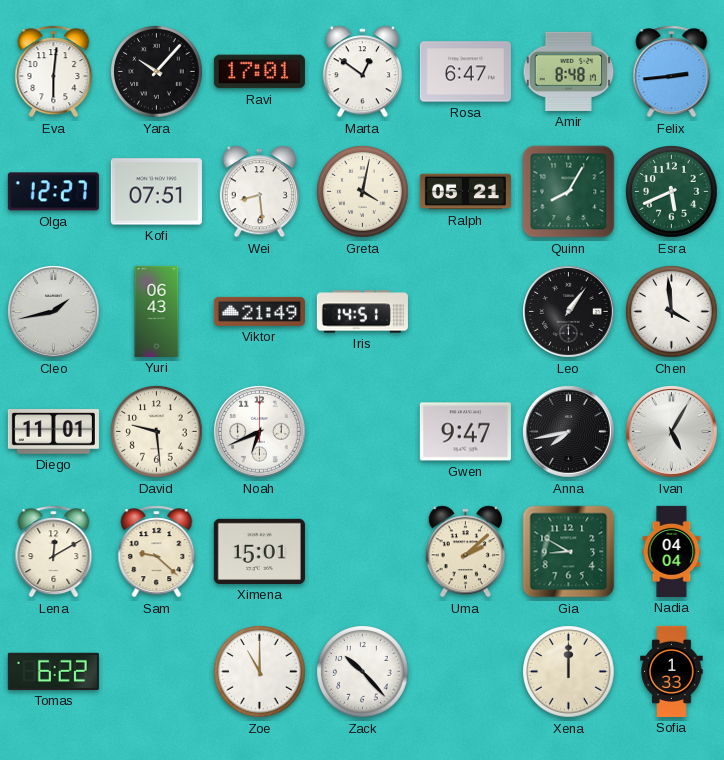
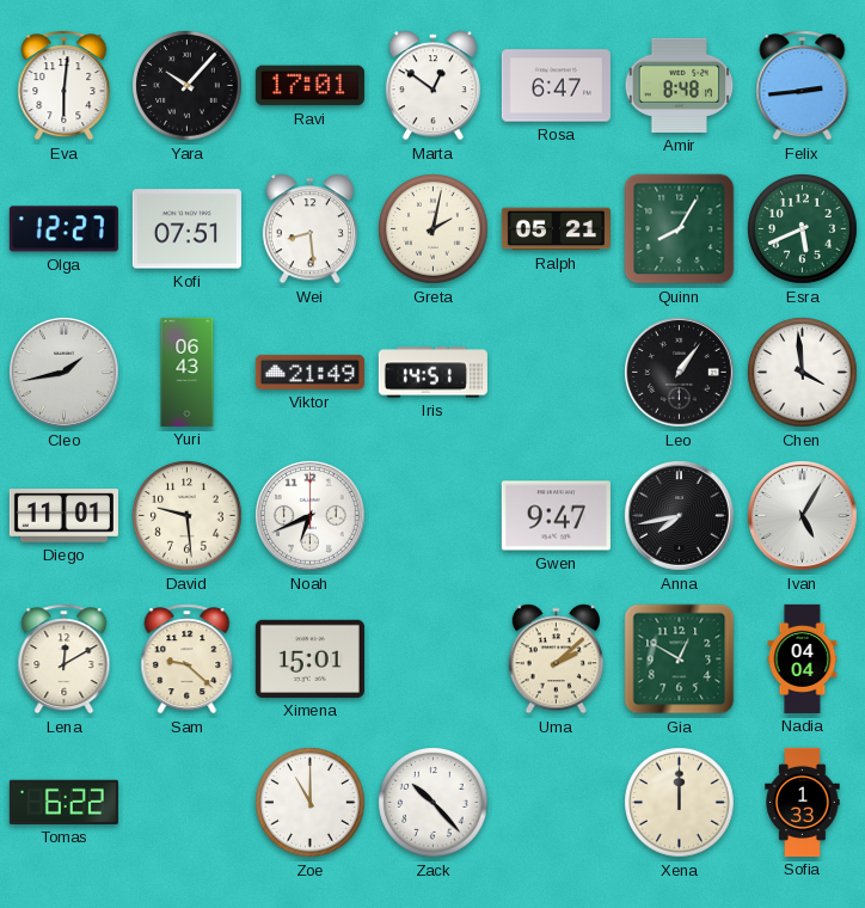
Greta: 4:02 -> 2:02 (434, 229)
Gia: 8:50 -> 12:50 (680, 659)
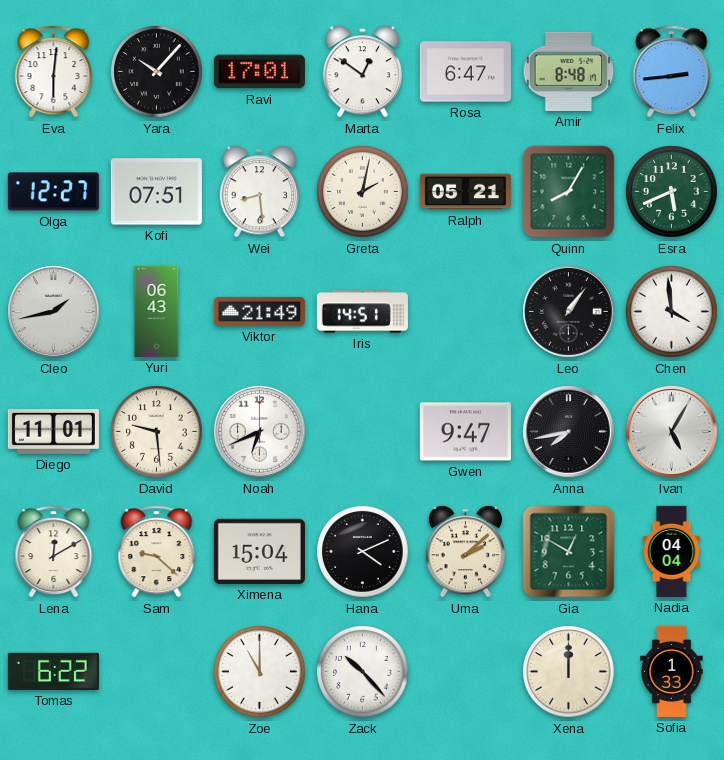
Ximena: 15:01 -> 15:04 (259, 551)
Hana: none -> 4:11 (363, 552)
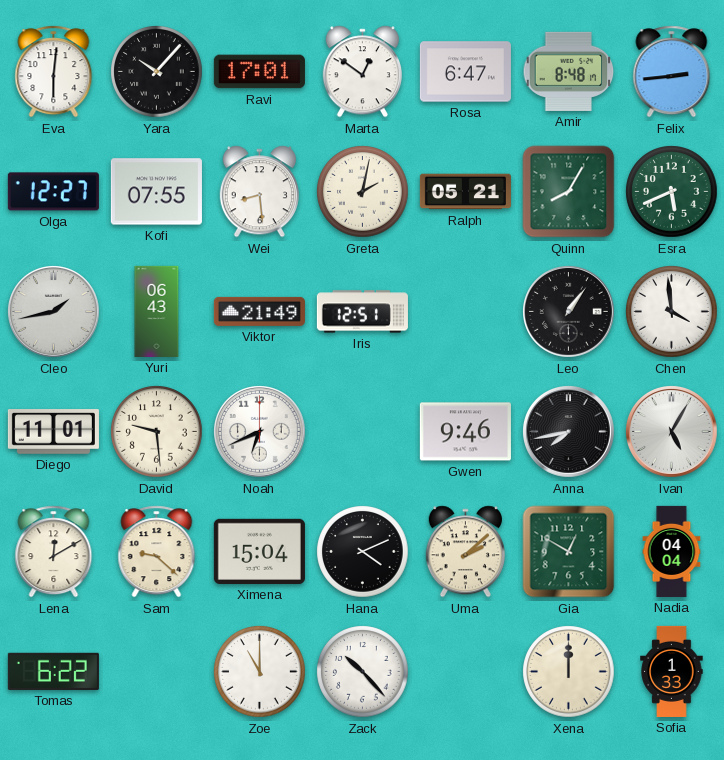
Kofi: 07:51 -> 07:55 (156, 192)
Iris: 14:51 -> 12:51 (362, 312)
Gwen: 9:47 -> 9:46 (465, 432)
